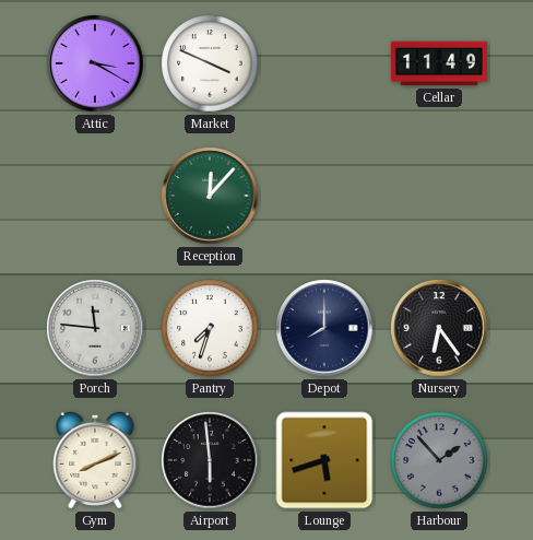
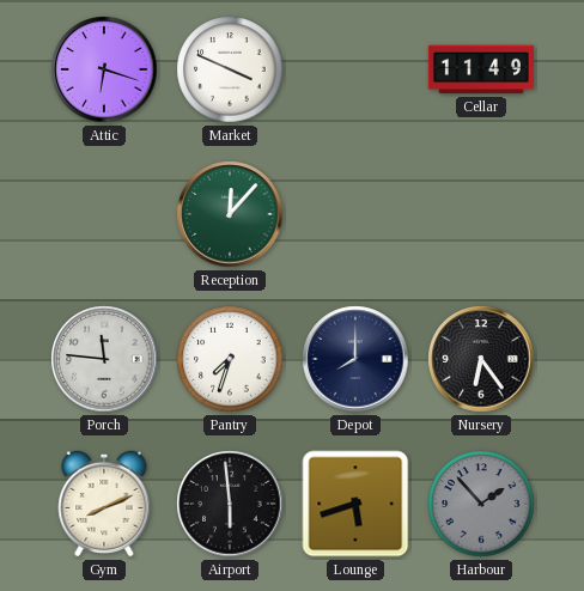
Attic: 3:20 -> 6:18 (104, 69)
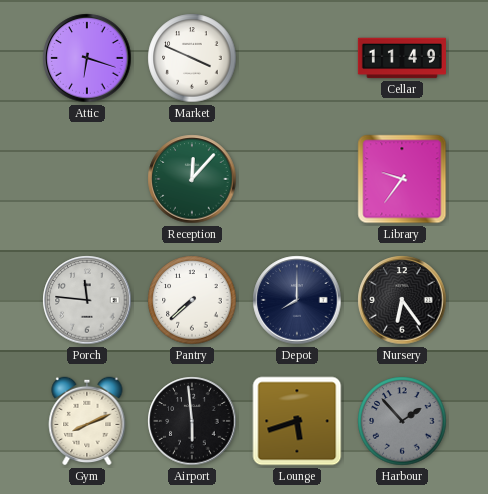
Library: none -> 9:36 (402, 179)
Pantry: 7:33 -> 7:38 (192, 300)
